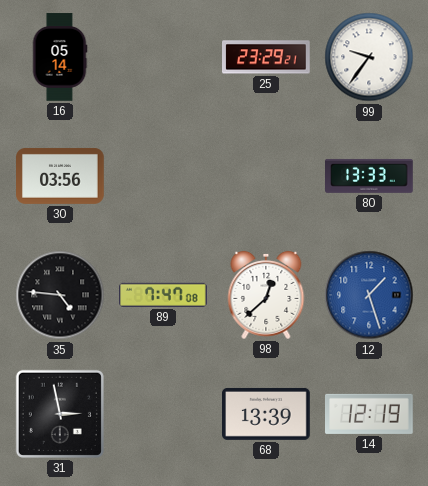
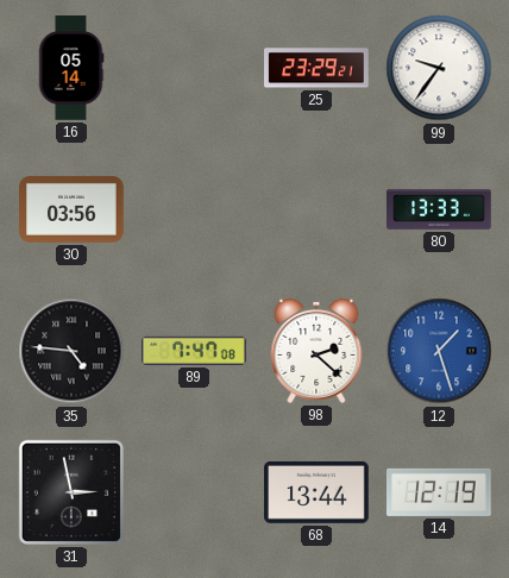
98: 12:38 -> 2:22 (316, 351)
68: 13:39 -> 13:44 (316, 492)
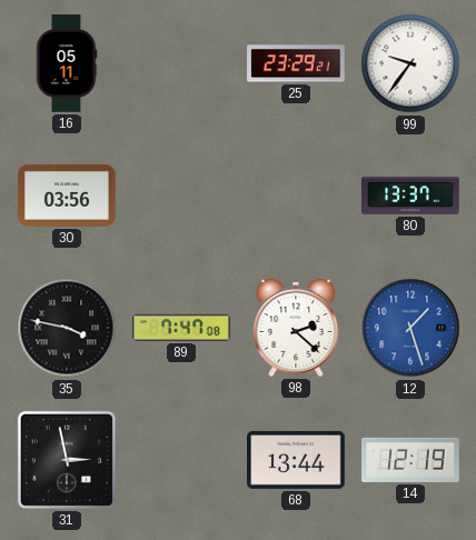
16: 05:14 -> 05:11 (67, 63)
80: 13:33 -> 13:37 (411, 196)
35: 4:46 -> 3:47 (67, 328)
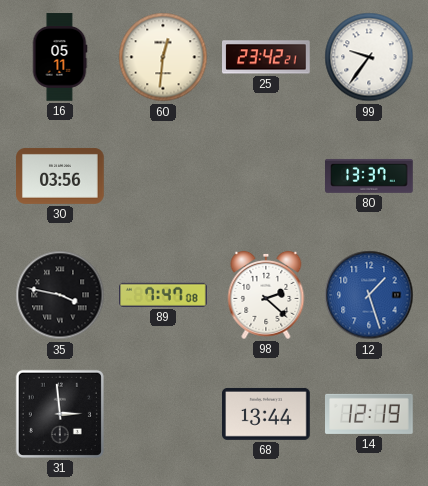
60: none -> 12:31 (163, 57)
25: 23:29 -> 23:42 (267, 57)
31: 2:58 -> 2:59 (60, 414)
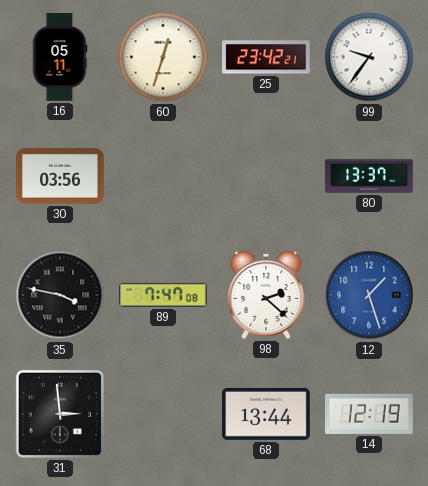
60: 12:31 -> 12:33 (163, 57)
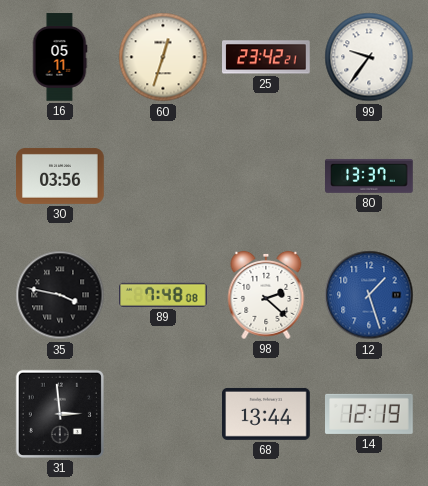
89: 7:47 -> 7:48 (164, 295)
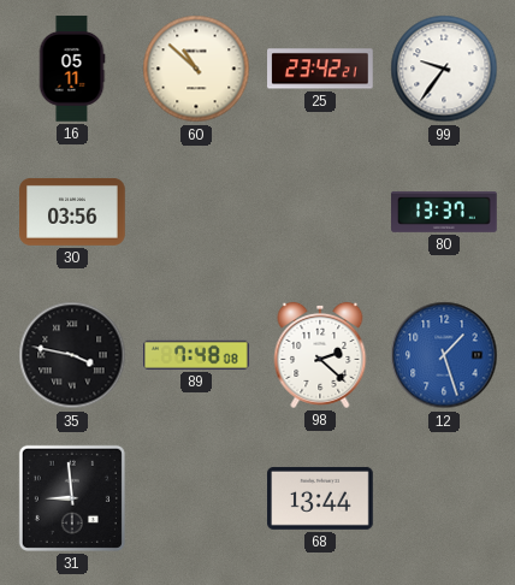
60: 12:33 -> 10:52 (196, 69)
31: 2:59 -> 8:59 (72, 498)
14: 12:19 -> none (369, 414)
